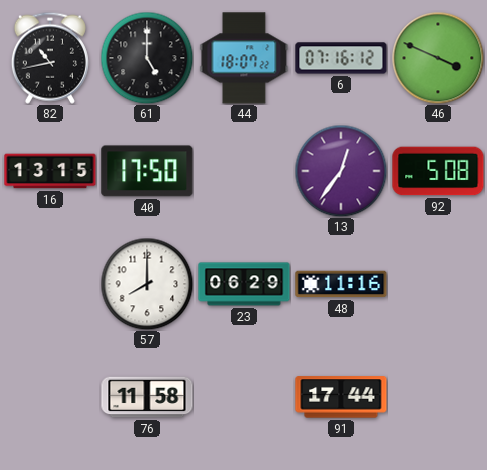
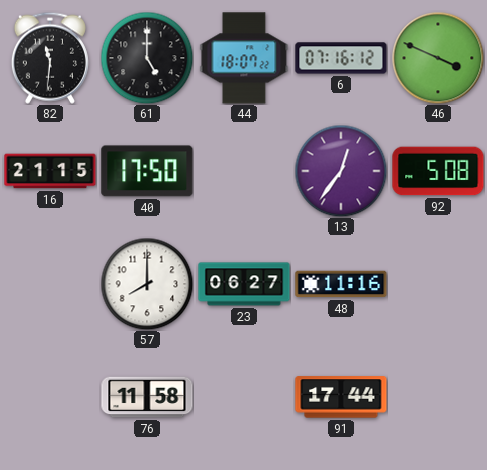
82: 10:43 -> 11:31 (50, 58)
16: 13:15 -> 21:15 (50, 171)
23: 06:29 -> 06:27 (244, 284)
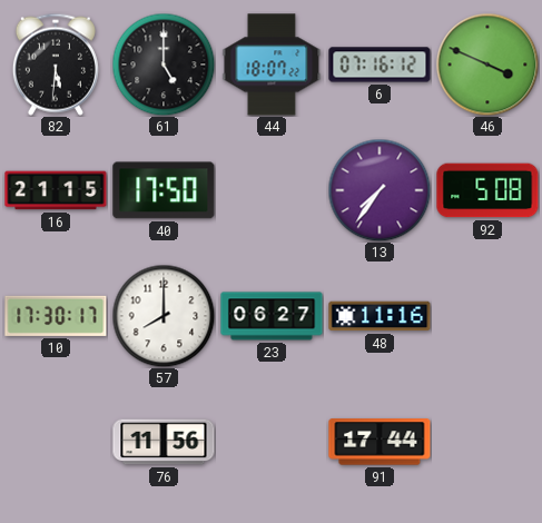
82: 11:31 -> 5:31 (56, 65)
13: 12:36 -> 7:36 (380, 190)
10: none -> 17:30 (56, 316)
76: 11:58 -> 11:56 (164, 442)
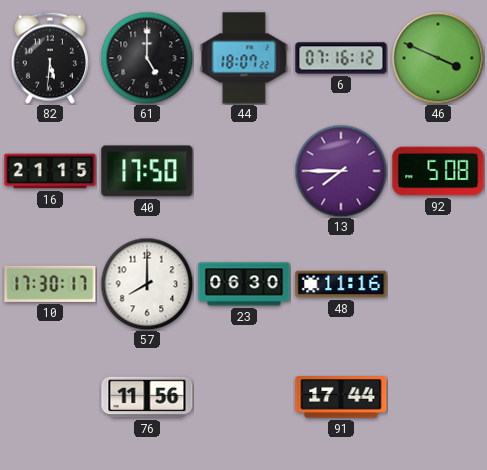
13: 7:36 -> 7:45 (341, 171)
23: 06:27 -> 06:30 (244, 284)
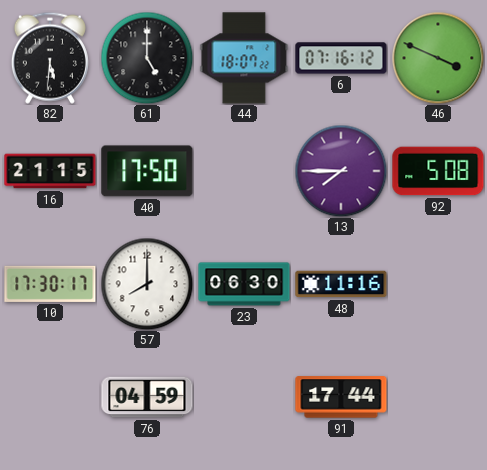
76: 11:56 -> 04:59 (147, 397)
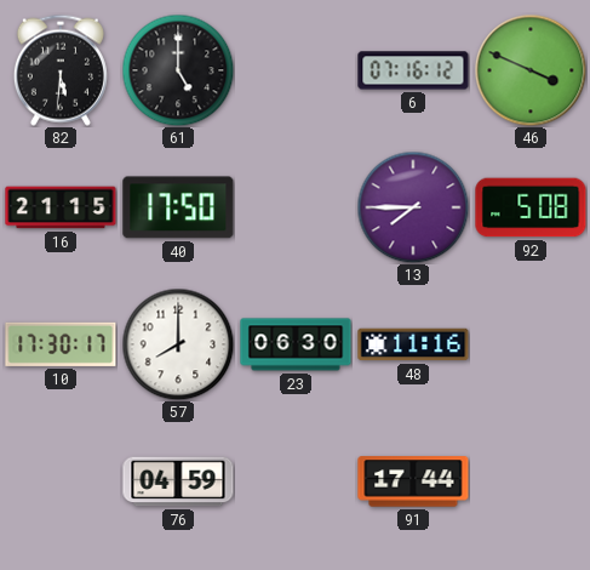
44: 18:07 -> none (244, 58)
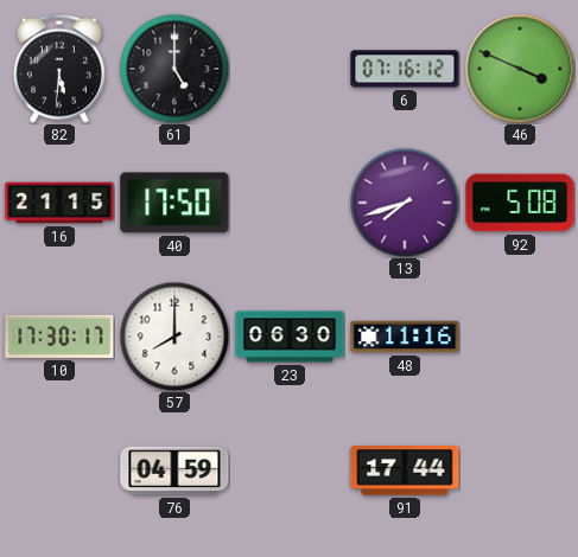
13: 7:45 -> 7:42 (405, 203)
